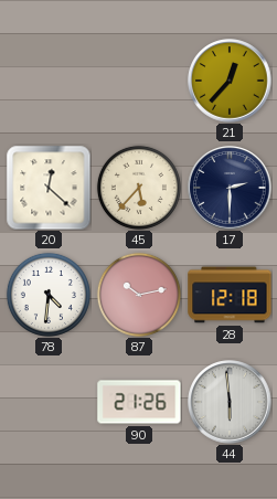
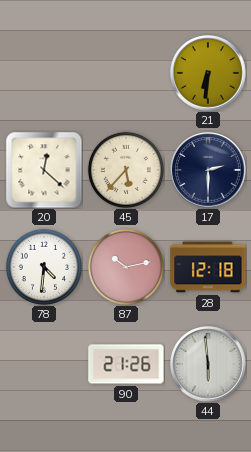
21: 12:37 -> 6:31 (208, 73)
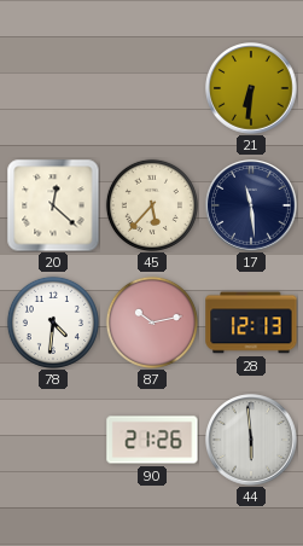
17: 2:30 -> 11:29 (251, 205)
28: 12:18 -> 12:13 (251, 323)
